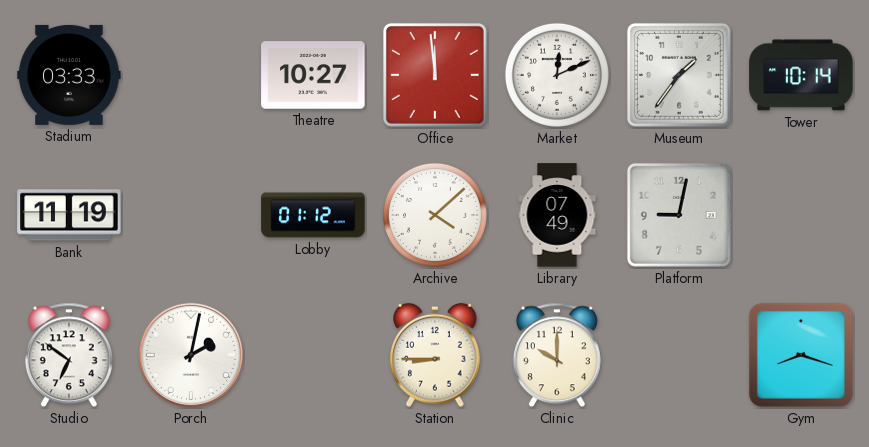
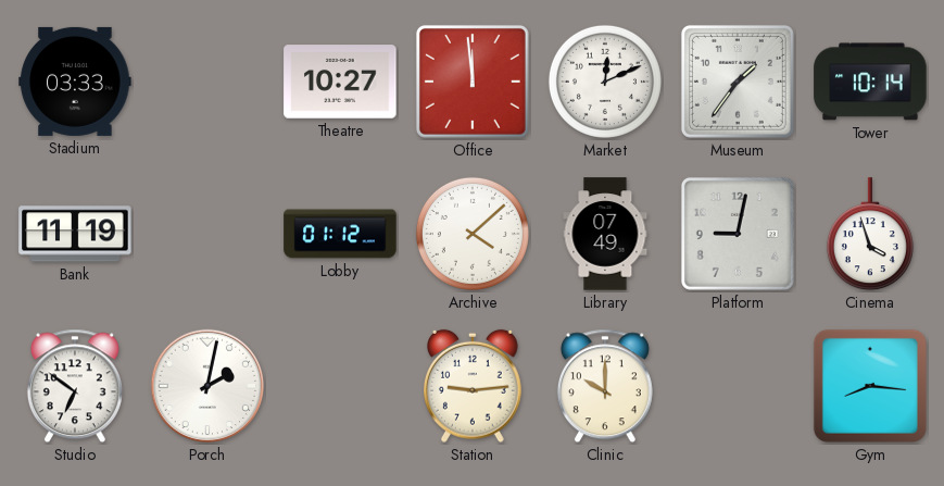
Cinema: none -> 3:57 (870, 235)
Station: 8:45 -> 9:14 (474, 386)
Gym: 8:18 -> 8:16 (870, 386)
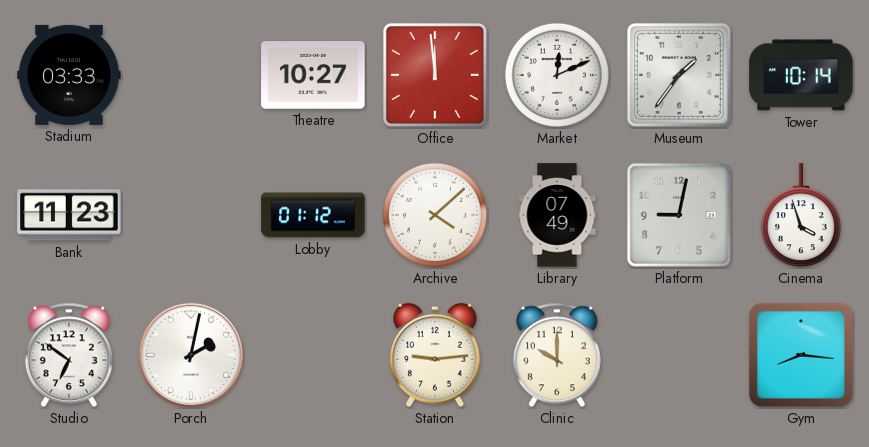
Bank: 11:19 -> 11:23 (69, 215)
